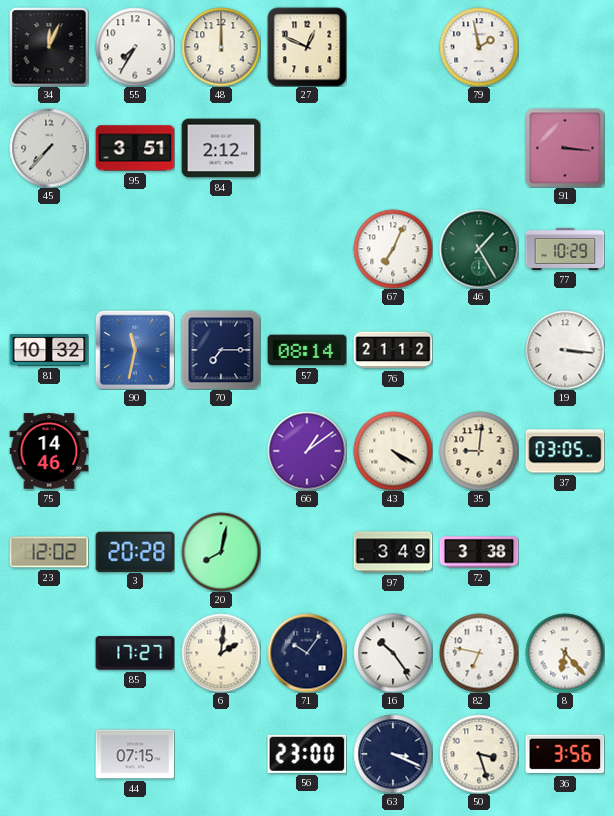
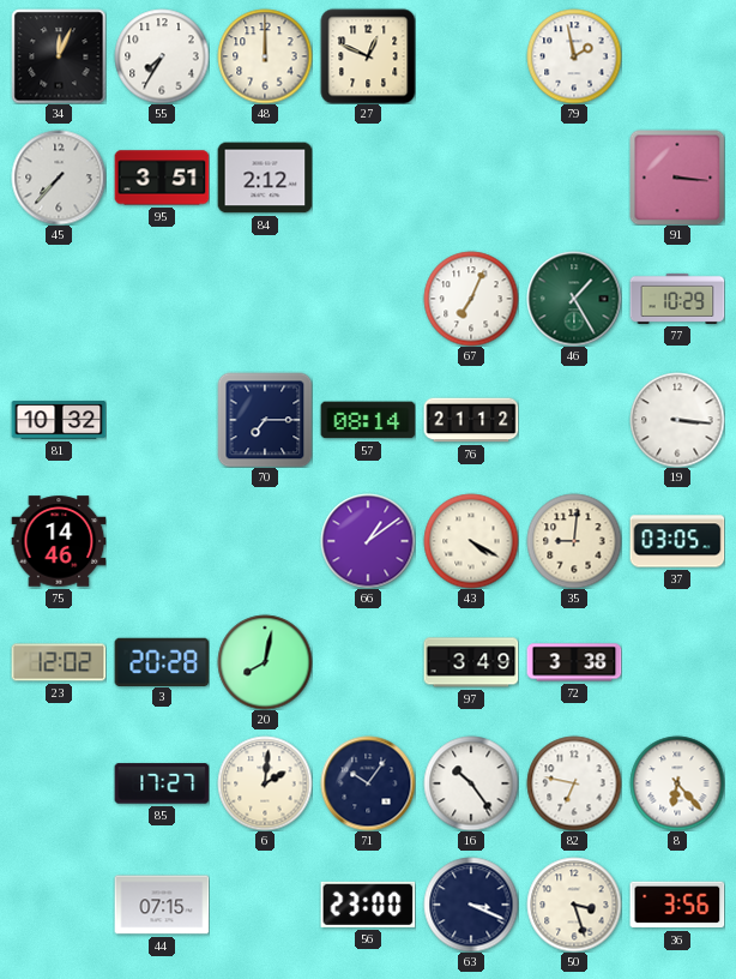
90: 11:32 -> none (135, 350)
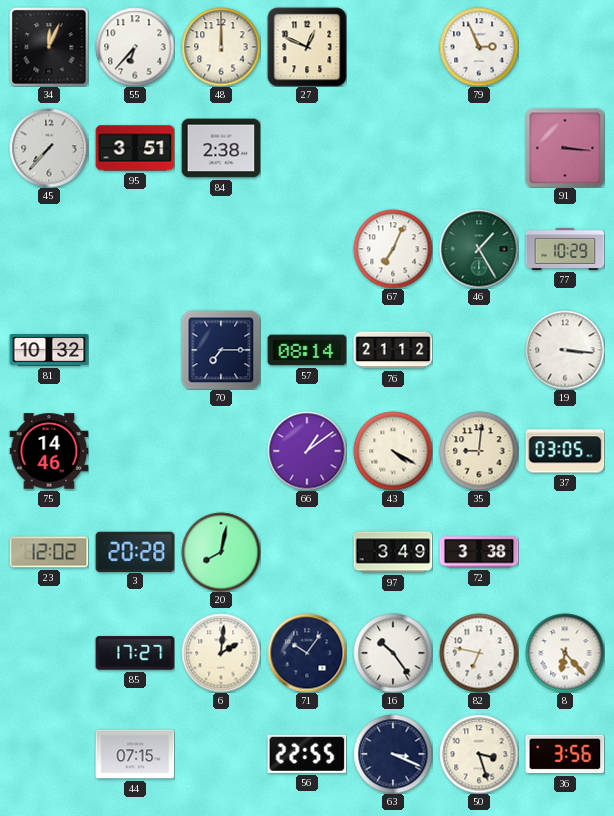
55: 7:35 -> 6:37 (135, 47)
79: 1:58 -> 2:56 (479, 47)
84: 2:12 -> 2:38 (221, 148)
56: 23:00 -> 22:55 (307, 754)
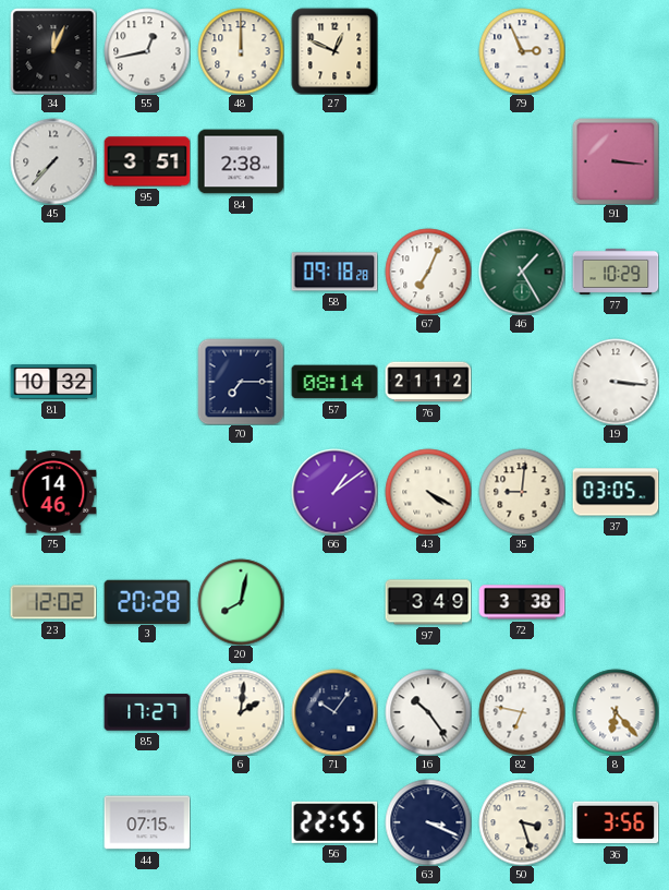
55: 6:37 -> 12:43 (147, 51)
58: none -> 09:18 (334, 272)
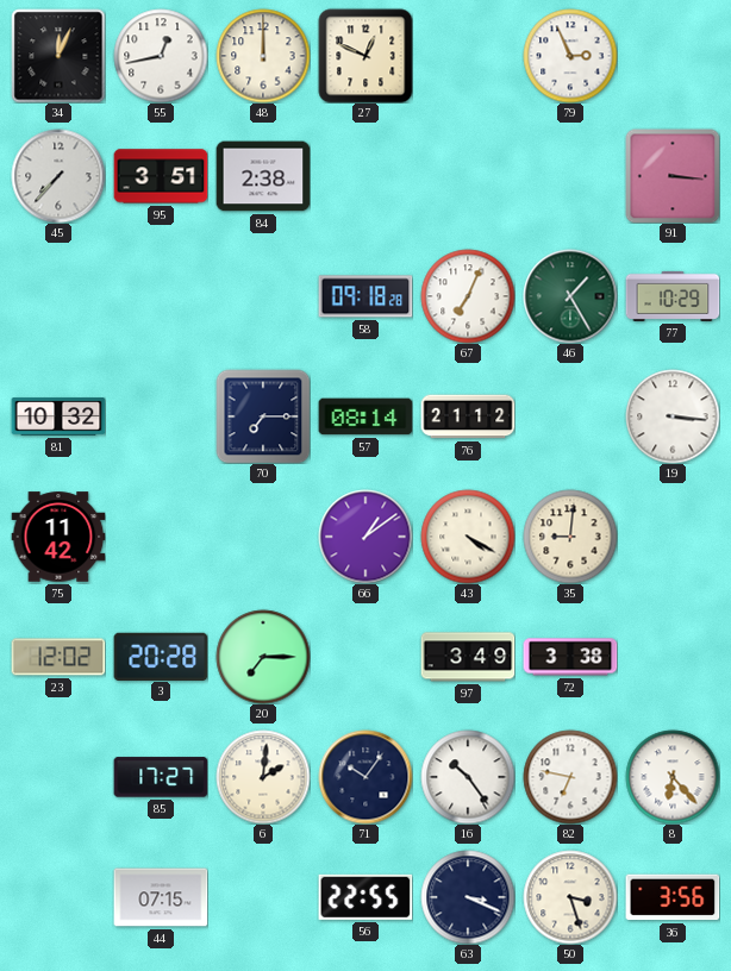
75: 14:46 -> 11:42 (58, 537)
37: 03:05 -> none (616, 492)
20: 8:02 -> 7:15 (263, 657)
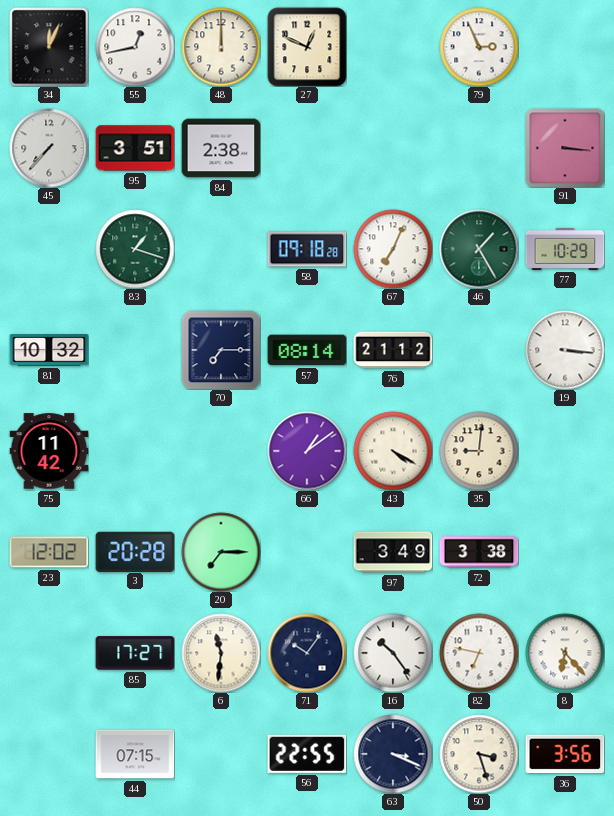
83: none -> 1:18 (135, 249)
6: 2:01 -> 11:31 (221, 653)
